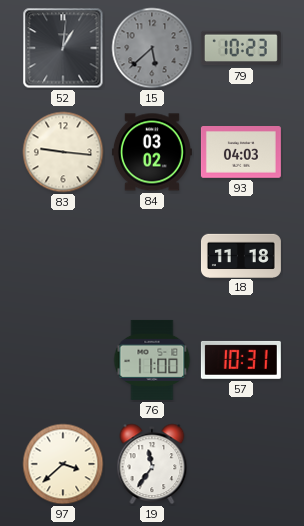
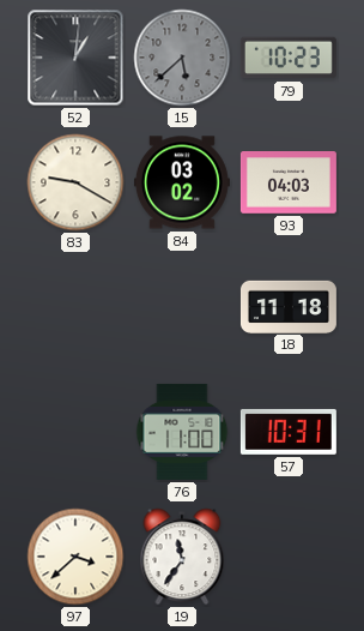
83: 9:16 -> 9:20 (75, 182)
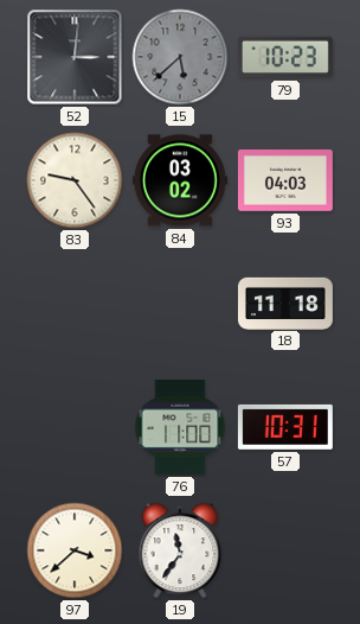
52: 1:01 -> 3:01 (75, 57)
83: 9:20 -> 9:24 (75, 180)
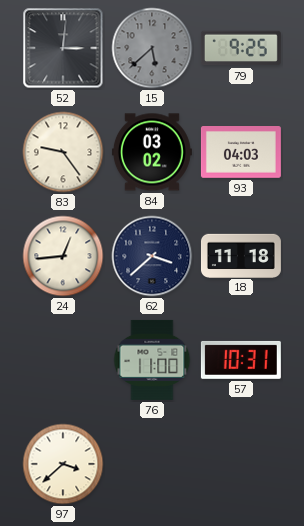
79: 10:23 -> 9:25 (241, 48)
24: none -> 12:44 (63, 256)
62: none -> 3:38 (152, 256)
19: 11:36 -> none (180, 550)
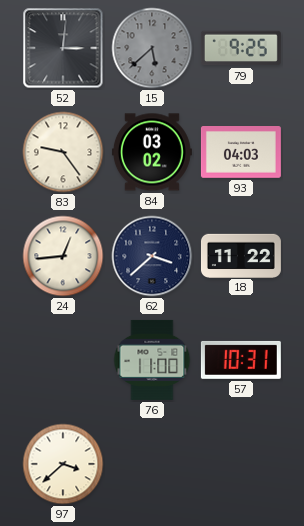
18: 11:18 -> 11:22 (241, 255)
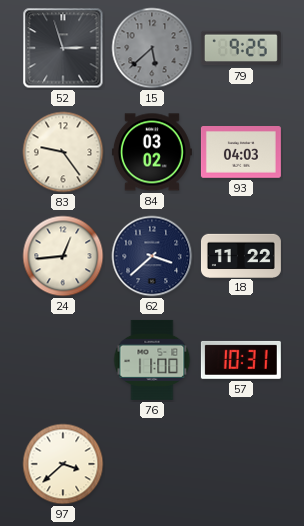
52: 3:01 -> 2:57 (63, 48)
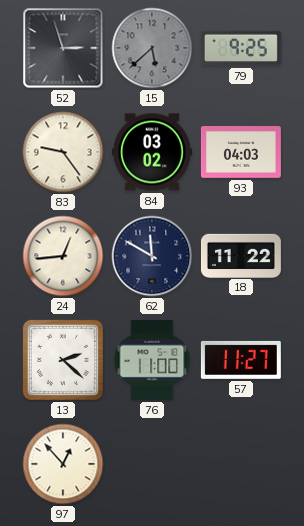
62: 3:38 -> 11:50 (152, 256)
13: none -> 2:22 (63, 360)
57: 10:31 -> 11:27 (241, 360)
97: 3:38 -> 12:53 (63, 464)
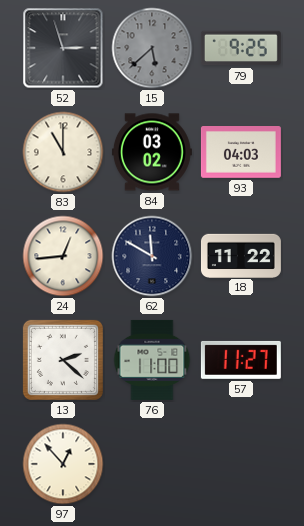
83: 9:24 -> 11:00 (63, 152)
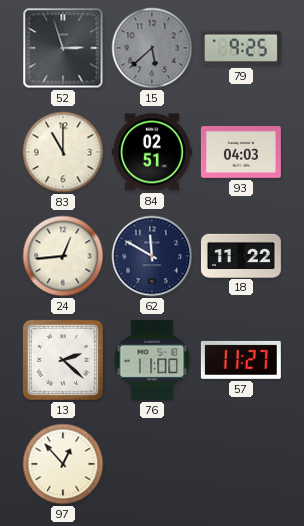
84: 03:02 -> 02:51 (152, 152)
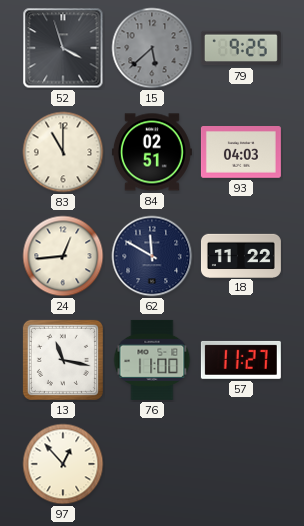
52: 2:57 -> 3:57 (63, 48)
13: 2:22 -> 11:17 (63, 360)
